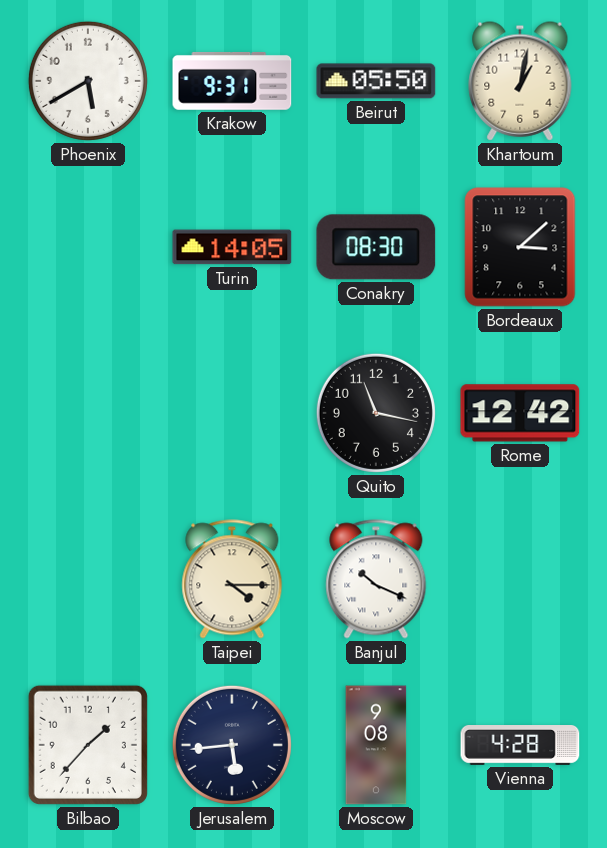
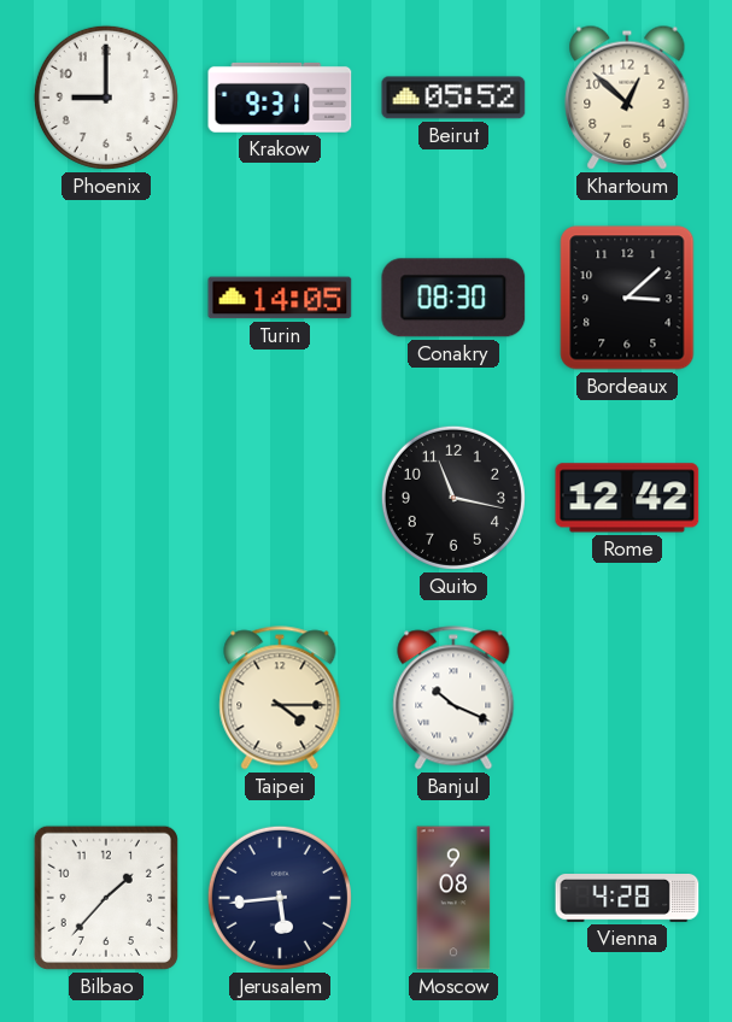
Phoenix: 5:40 -> 9:00 (106, 98)
Beirut: 05:50 -> 05:52 (453, 98)
Khartoum: 1:02 -> 12:52 (627, 98)
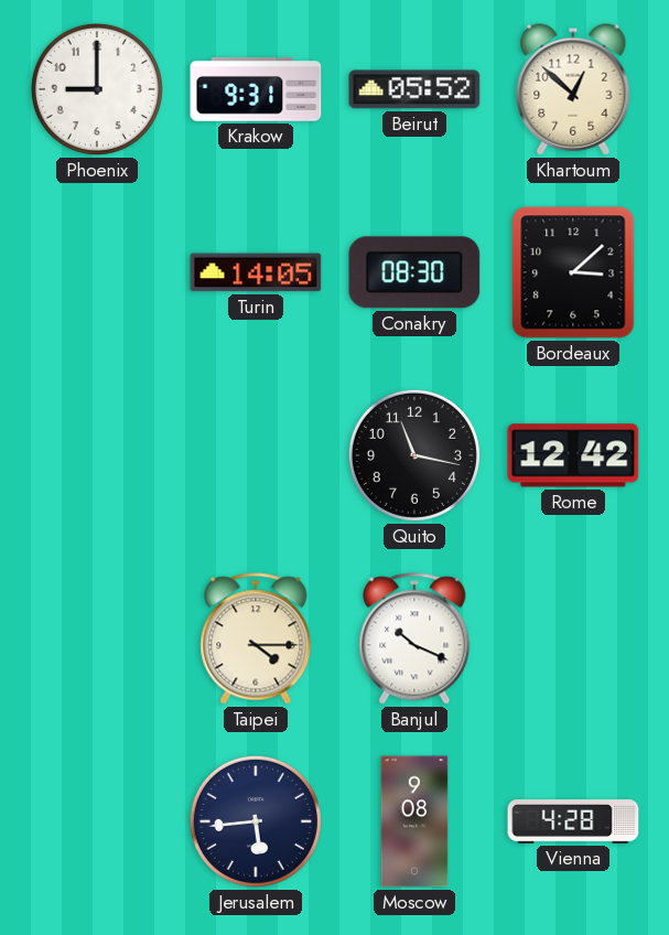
Bilbao: 1:37 -> none (106, 898)
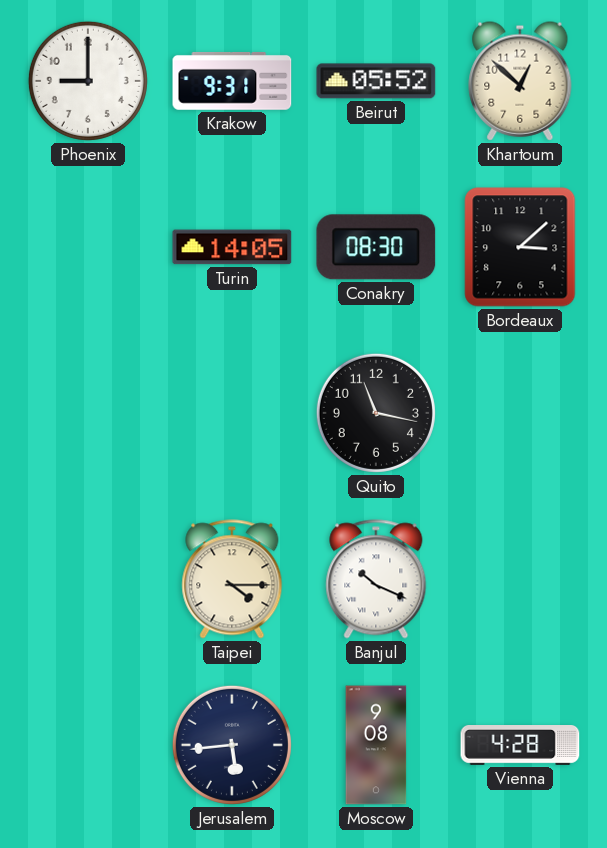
Rome: 12:42 -> none (573, 455)
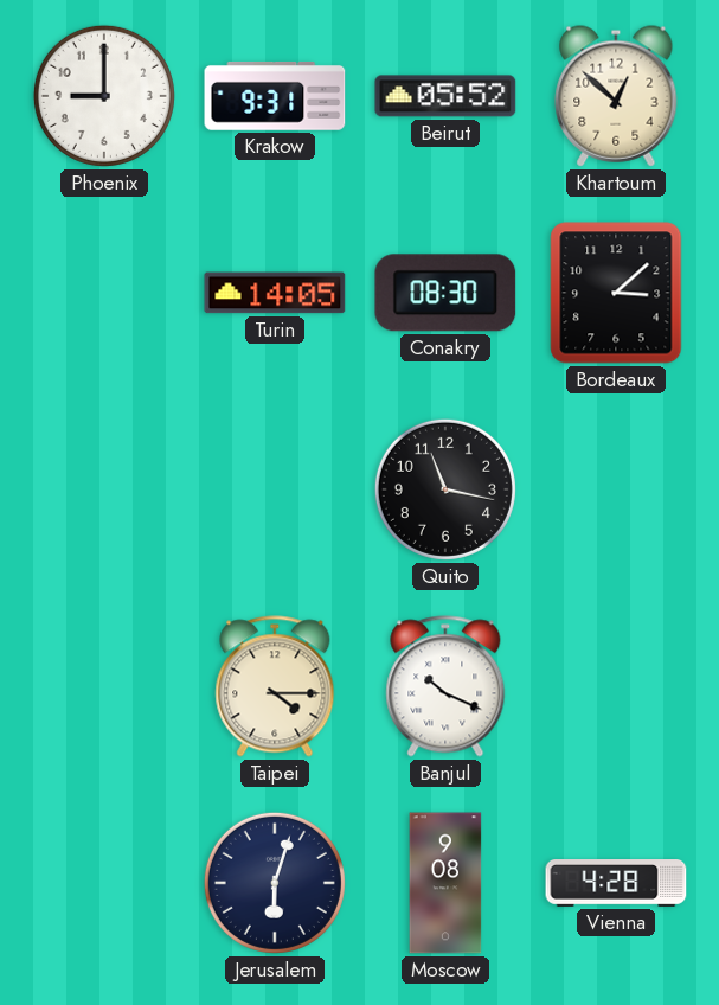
Jerusalem: 5:44 -> 6:03 (275, 883)
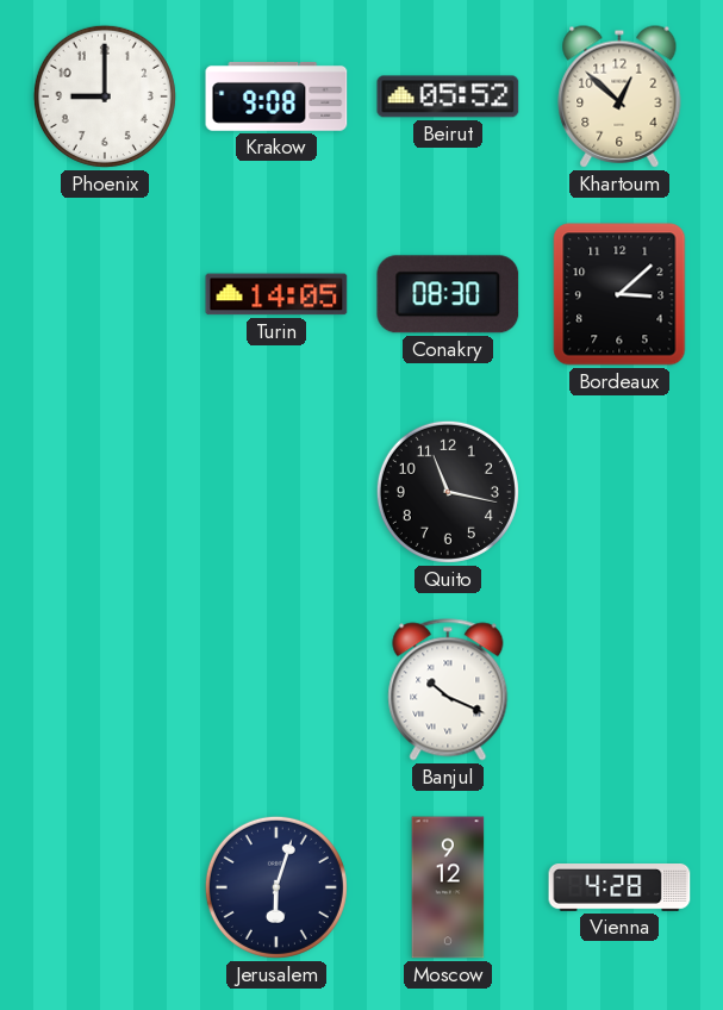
Krakow: 9:31 -> 9:08 (276, 96)
Taipei: 4:15 -> none (275, 686)
Moscow: 9:08 -> 9:12 (448, 887)
